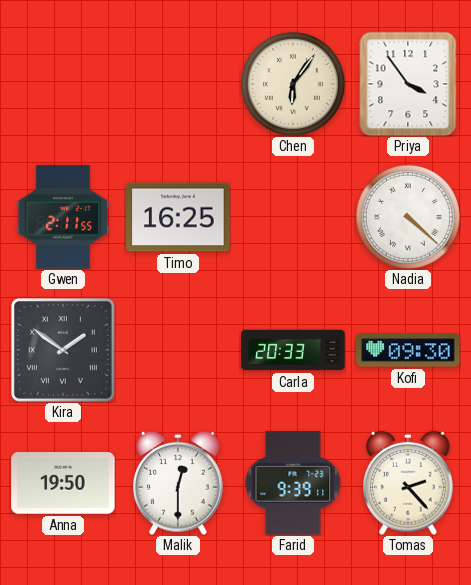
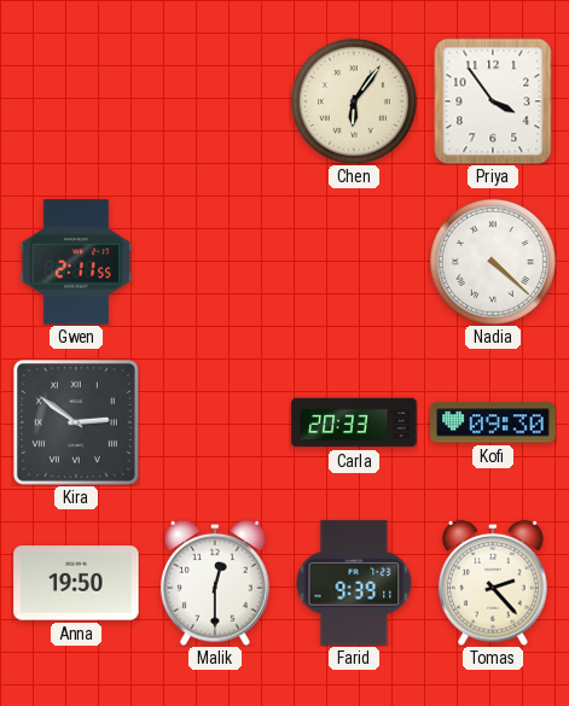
Timo: 16:25 -> none (178, 217)
Kira: 1:51 -> 2:51 (76, 422)
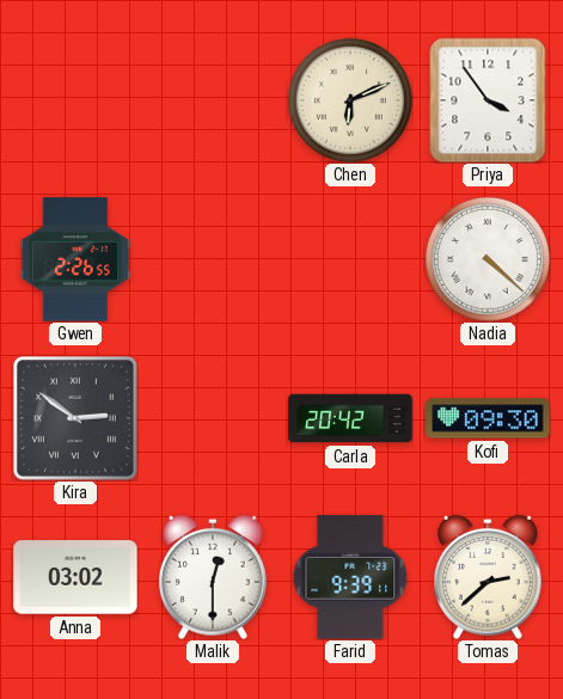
Chen: 6:06 -> 6:11 (350, 100)
Gwen: 2:11 -> 2:26 (75, 259)
Carla: 20:33 -> 20:42 (350, 418)
Anna: 19:50 -> 03:02 (75, 577)
Tomas: 2:23 -> 2:38 (489, 577)
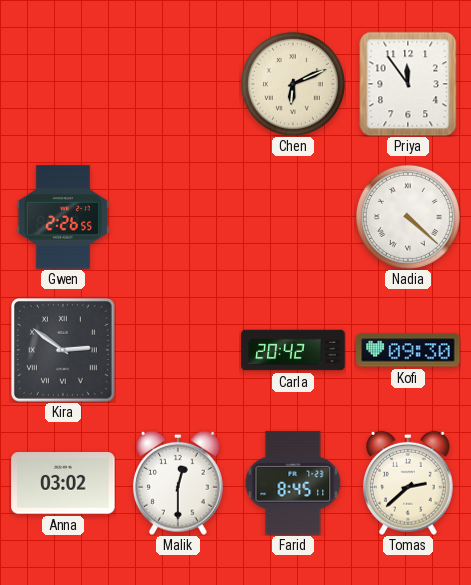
Priya: 3:54 -> 11:54 (408, 84)
Farid: 9:39 -> 8:45 (293, 483)
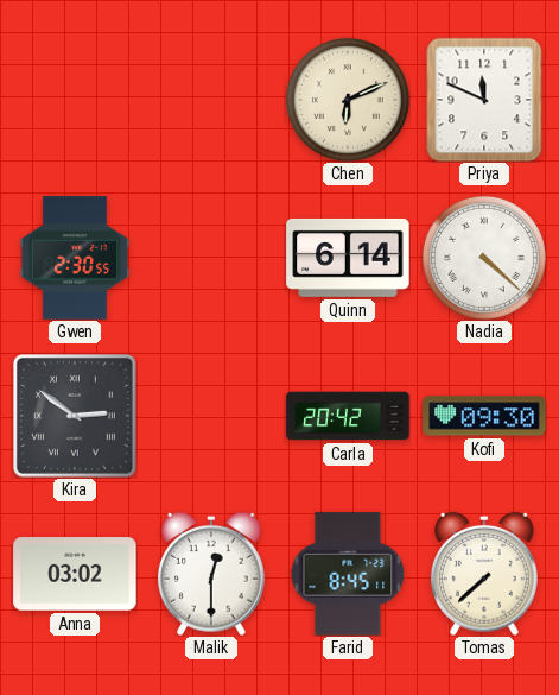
Priya: 11:54 -> 11:49 (484, 100)
Gwen: 2:26 -> 2:30 (75, 258)
Quinn: none -> 6:14 (348, 258)
Tomas: 2:38 -> 7:38 (485, 574)
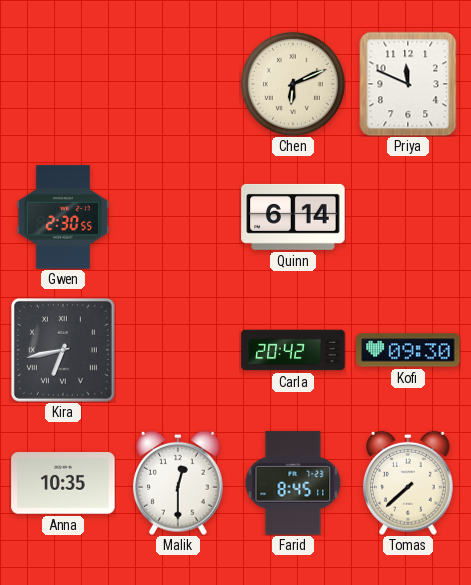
Nadia: 4:22 -> none (484, 258)
Kira: 2:51 -> 6:43 (63, 350)
Anna: 03:02 -> 10:35 (63, 483)
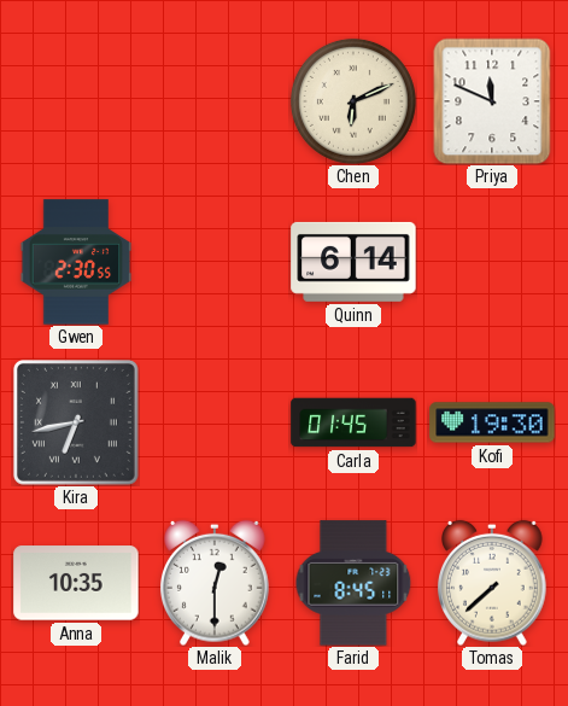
Carla: 20:42 -> 01:45 (353, 422)
Kofi: 09:30 -> 19:30 (492, 422)
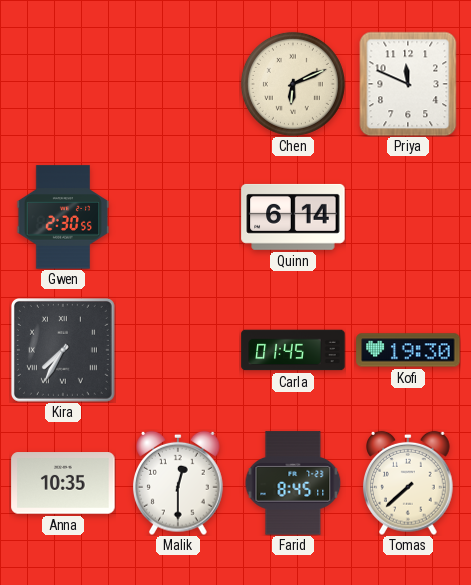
Kira: 6:43 -> 7:35 (63, 350)
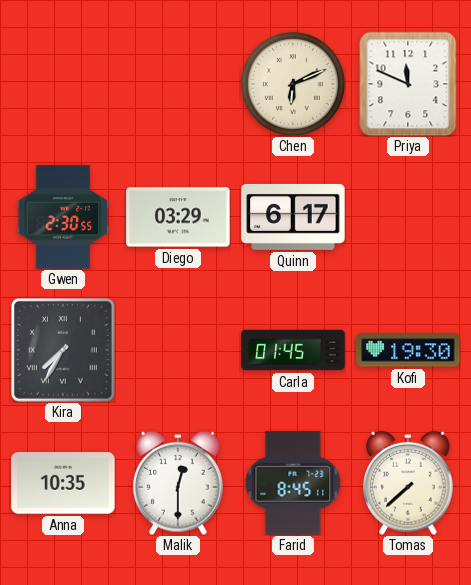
Diego: none -> 03:29 (178, 217)
Quinn: 6:14 -> 6:17 (293, 217)
